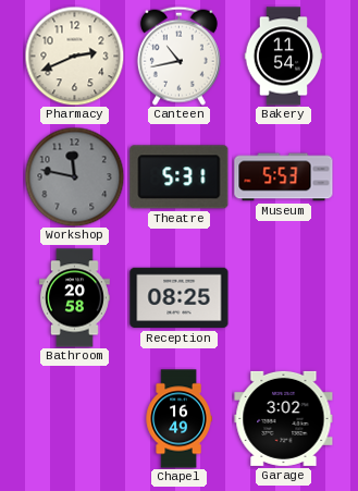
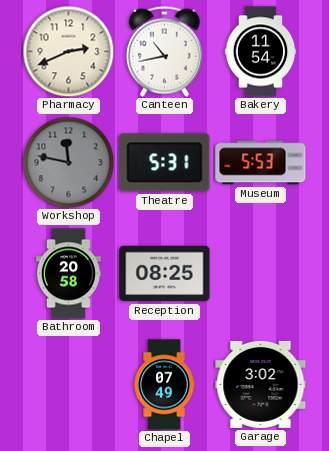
Chapel: 16:49 -> 07:49 (164, 385)
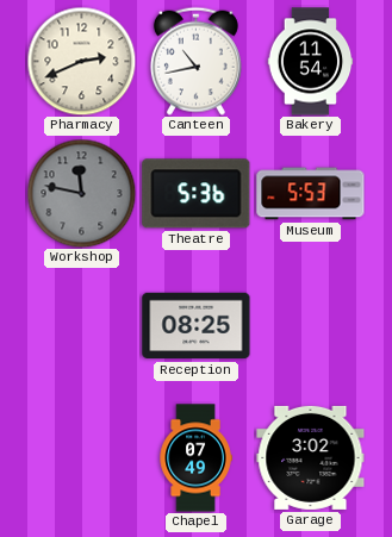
Theatre: 5:31 -> 5:36 (197, 194)
Bathroom: 20:58 -> none (68, 274)
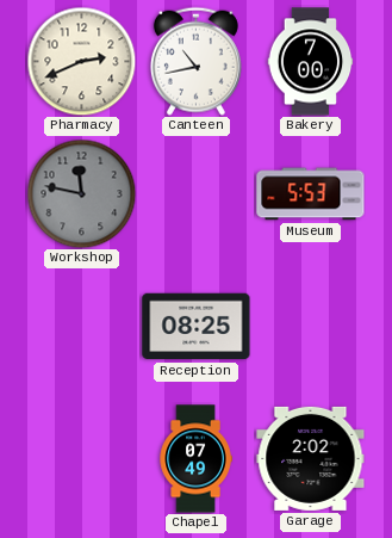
Bakery: 11:54 -> 7:00 (311, 62)
Theatre: 5:36 -> none (197, 194)
Garage: 3:02 -> 2:02 (311, 458)
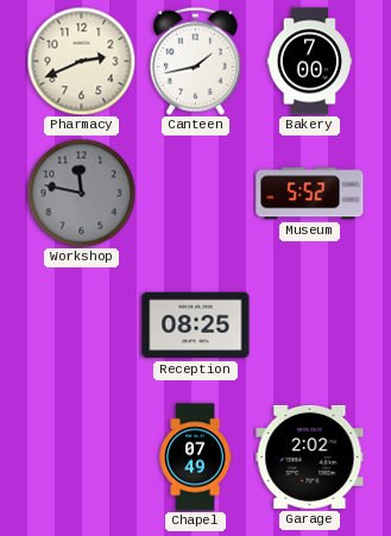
Canteen: 10:43 -> 1:43 (195, 61)
Museum: 5:53 -> 5:52 (310, 194)
